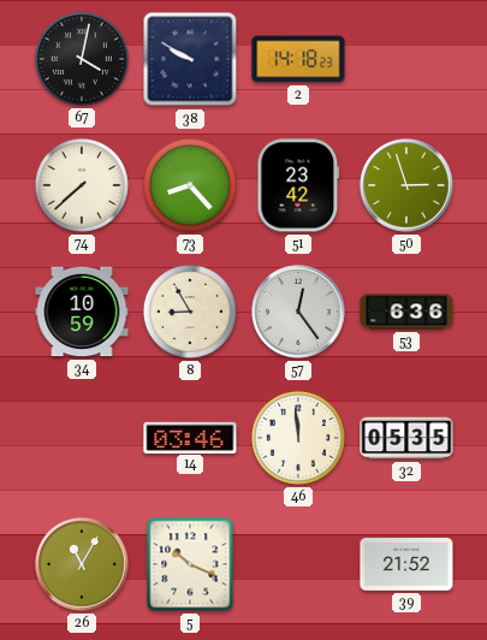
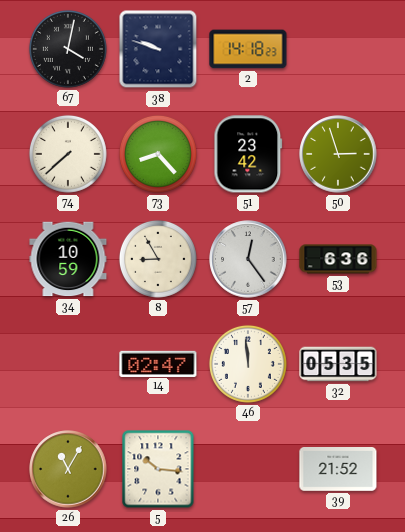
38: 9:50 -> 9:48 (158, 49)
14: 03:46 -> 02:47 (158, 363)
5: 10:19 -> 10:16 (158, 469)
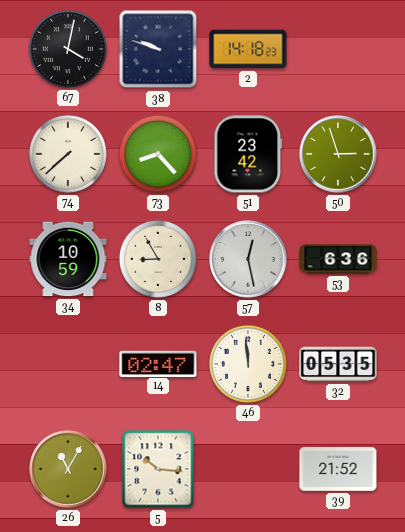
57: 12:24 -> 12:28 (248, 259)
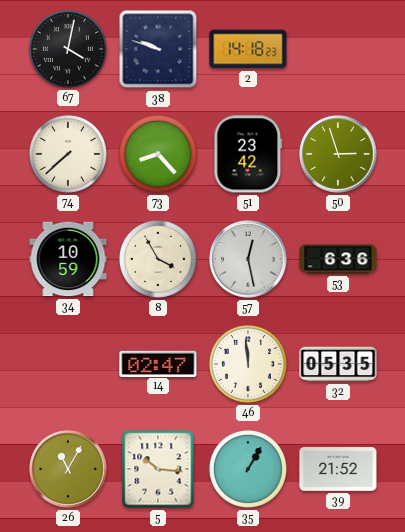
8: 8:55 -> 3:55 (158, 259)
35: none -> 1:05 (248, 469)
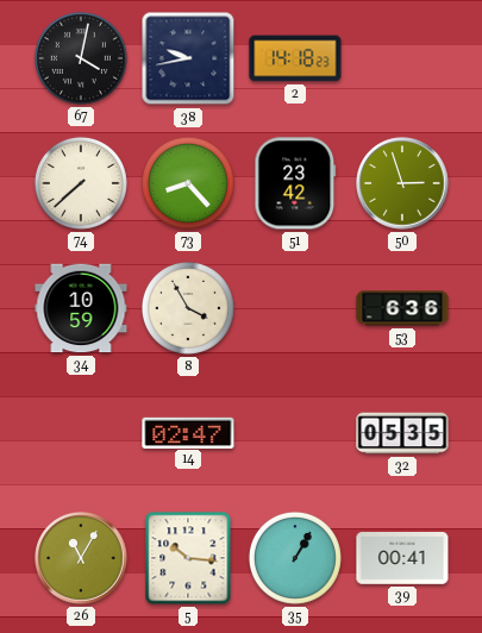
38: 9:48 -> 9:43 (188, 58)
57: 12:28 -> none (248, 259)
46: 11:59 -> none (248, 364)
39: 21:52 -> 00:41 (402, 559)
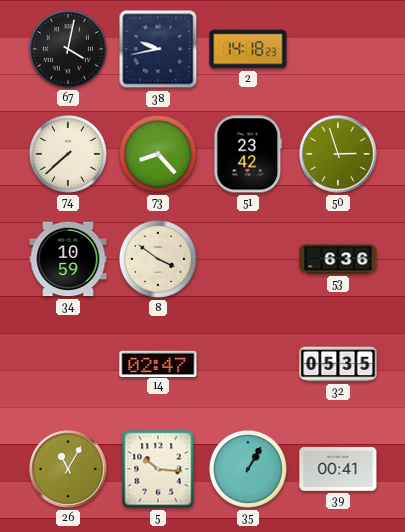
8: 3:55 -> 3:51 (158, 259)
